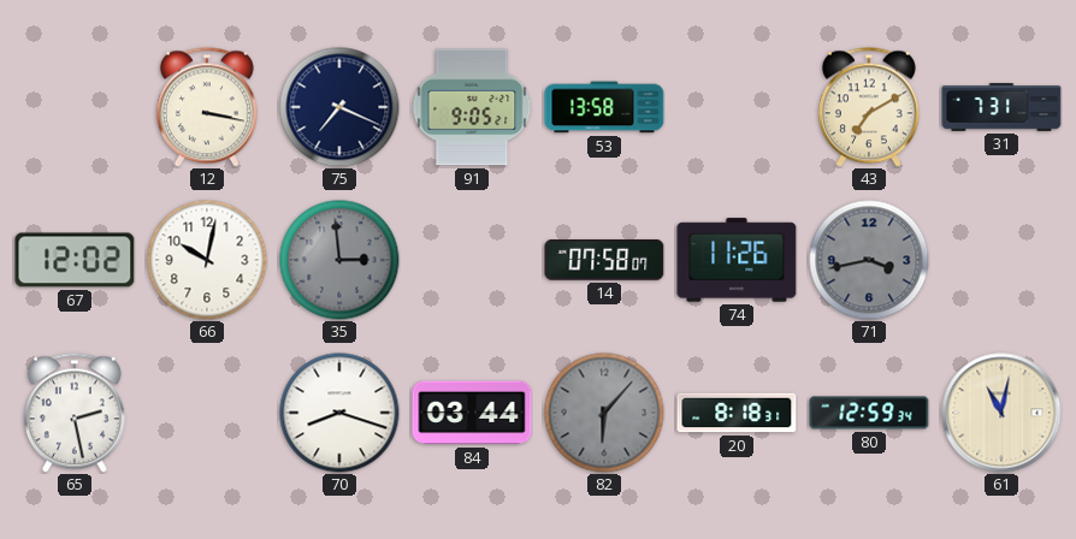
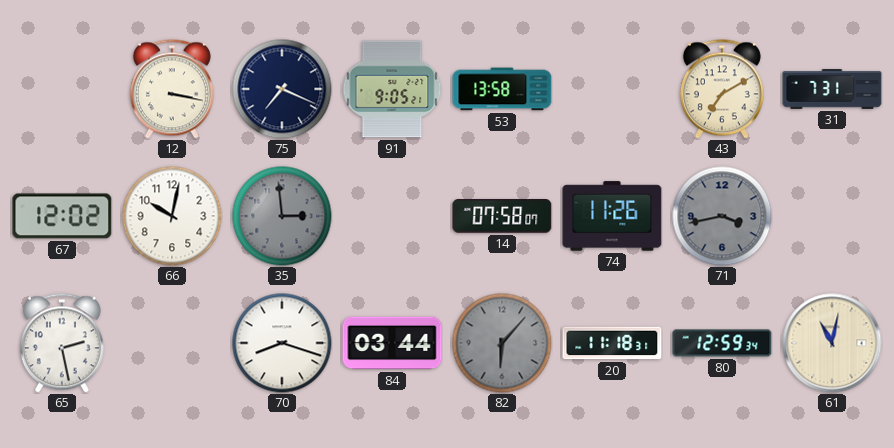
20: 8:18 -> 11:18 (612, 343)
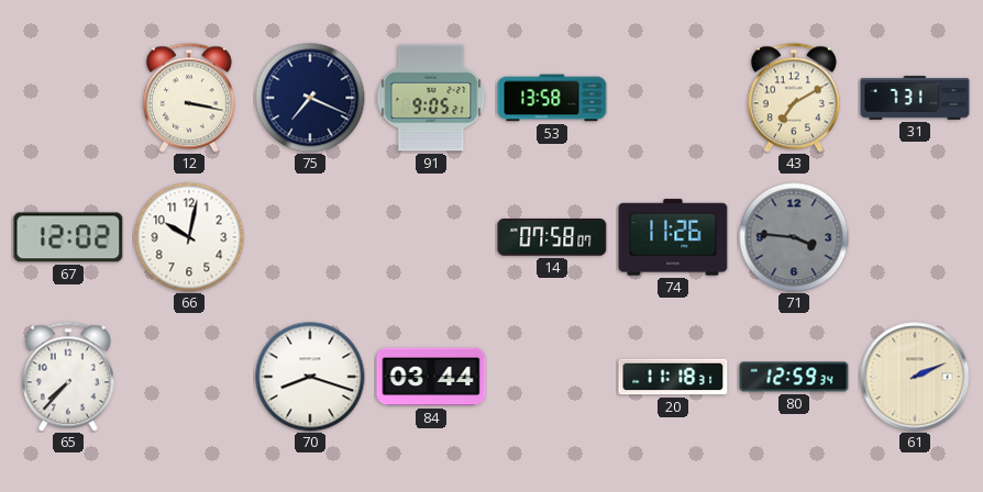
35: 2:59 -> none (282, 216)
71: 3:43 -> 3:46 (794, 237)
65: 2:28 -> 7:37 (68, 377)
82: 6:07 -> none (502, 343)
61: 11:02 -> 2:11 (915, 377)
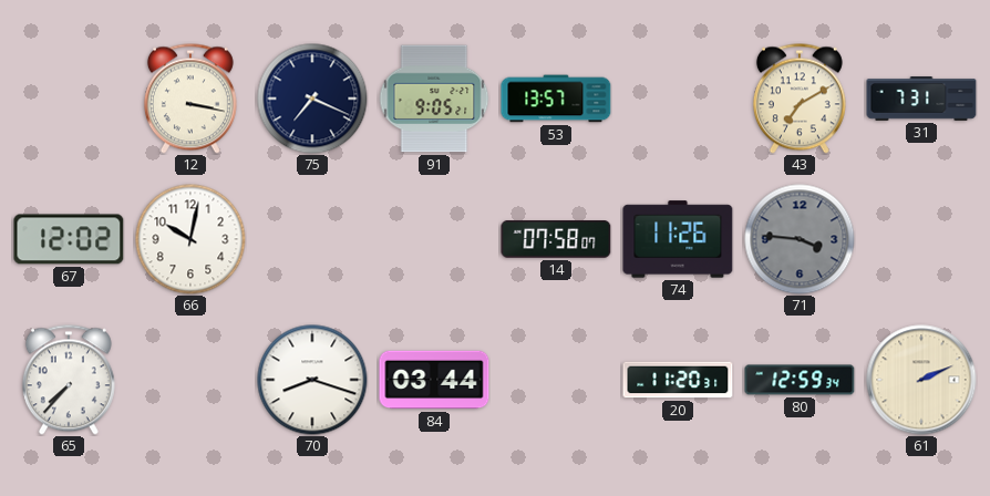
53: 13:58 -> 13:57 (556, 99)
20: 11:18 -> 11:20 (678, 380)
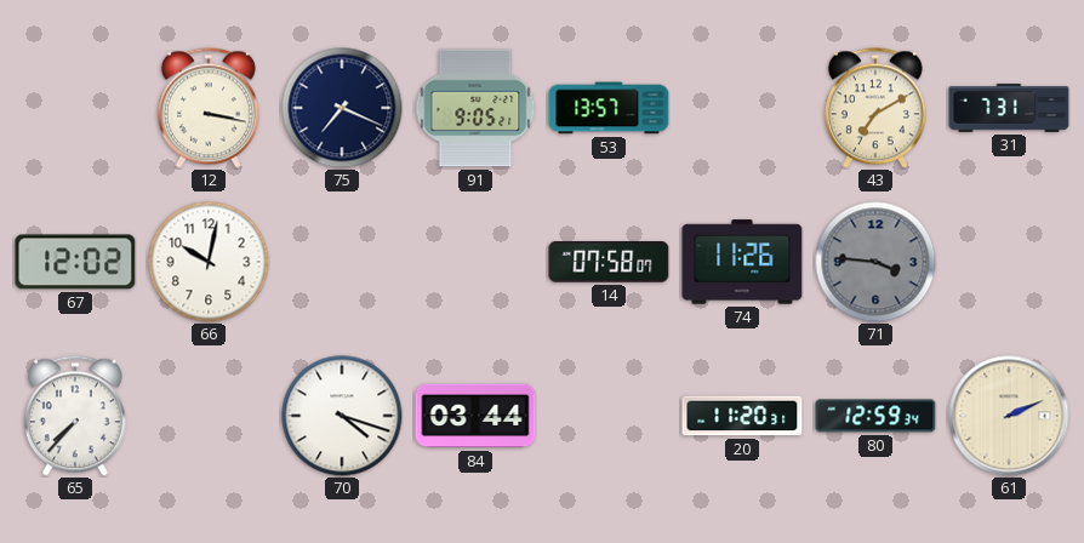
70: 8:18 -> 4:18 (342, 416)
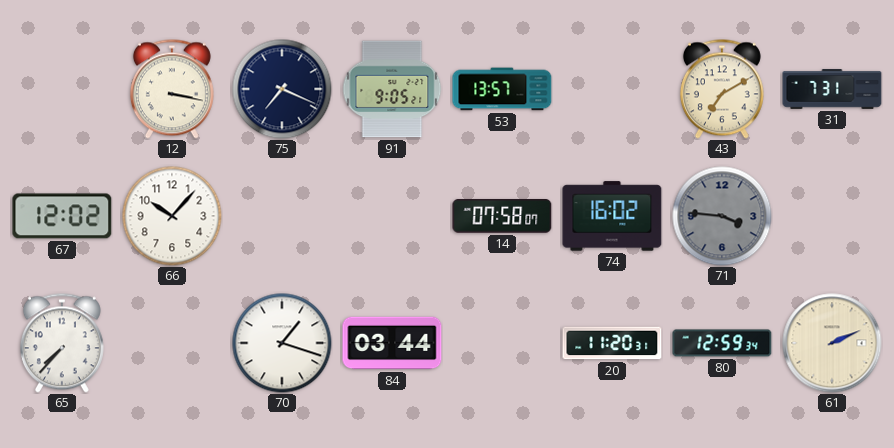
66: 10:02 -> 10:07 (172, 216)
74: 11:26 -> 16:02 (612, 216)
70: 4:18 -> 1:18 (282, 343)
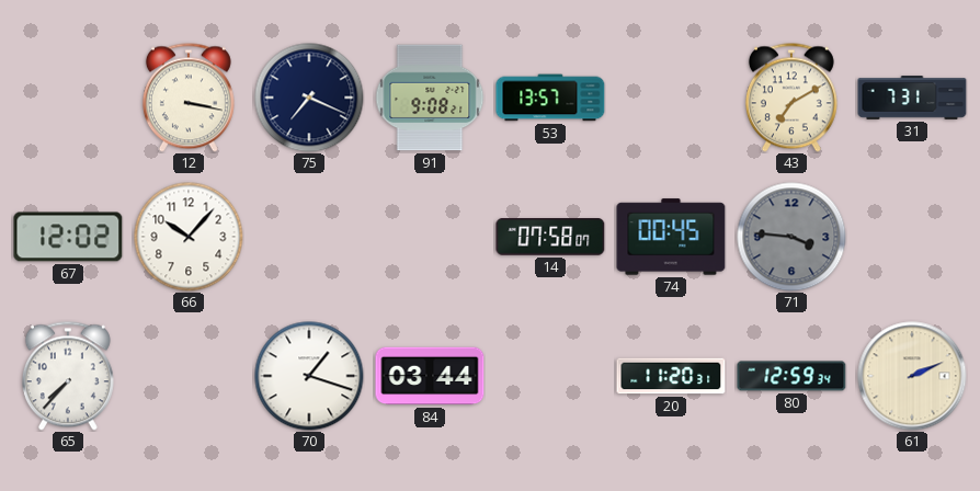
91: 9:05 -> 9:08 (430, 98)
74: 16:02 -> 00:45 (671, 237)
